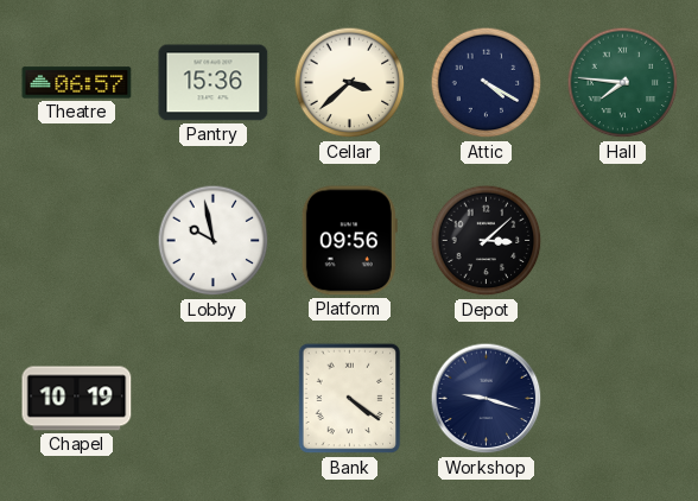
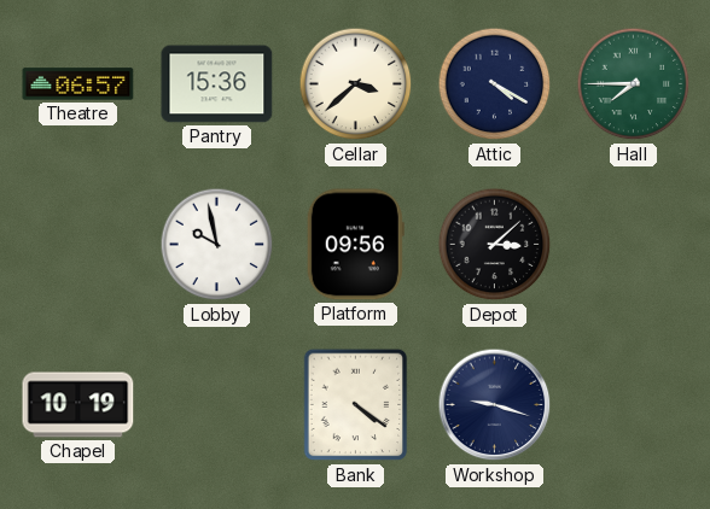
Hall: 7:46 -> 7:45 (634, 84)
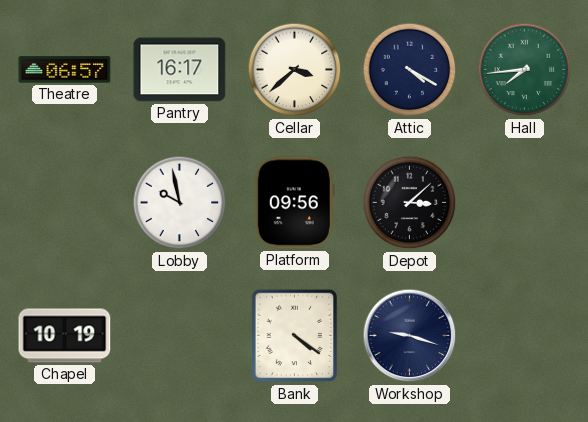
Pantry: 15:36 -> 16:17 (180, 70)
Hall: 7:45 -> 7:44 (525, 70)
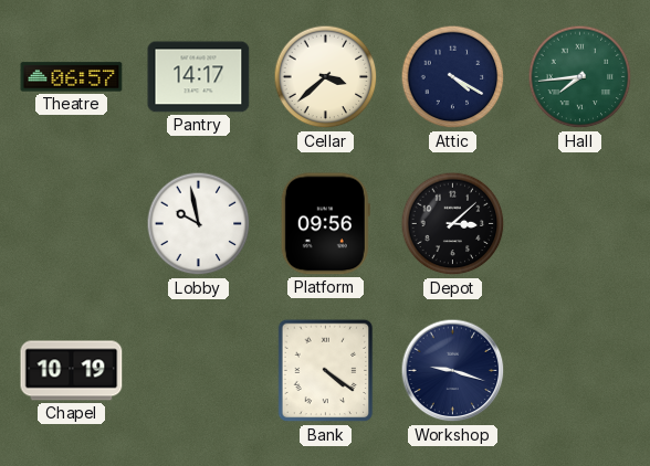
Pantry: 16:17 -> 14:17 (199, 77)
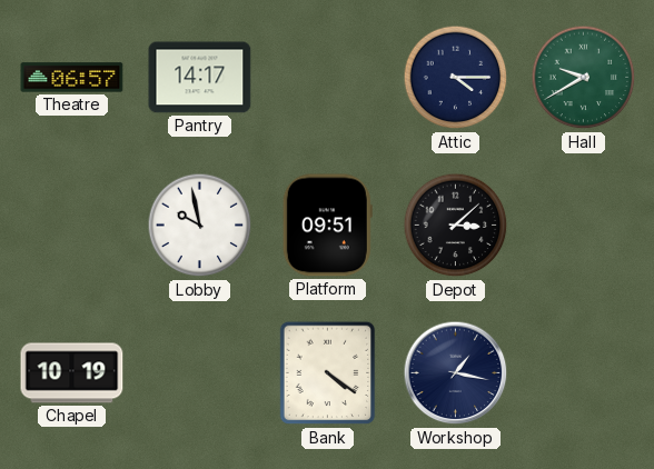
Cellar: 3:38 -> none (326, 77)
Attic: 4:20 -> 4:15 (456, 78)
Hall: 7:44 -> 9:40 (584, 78)
Platform: 09:56 -> 09:51 (327, 226)
Workshop: 9:18 -> 1:17 (456, 373)
